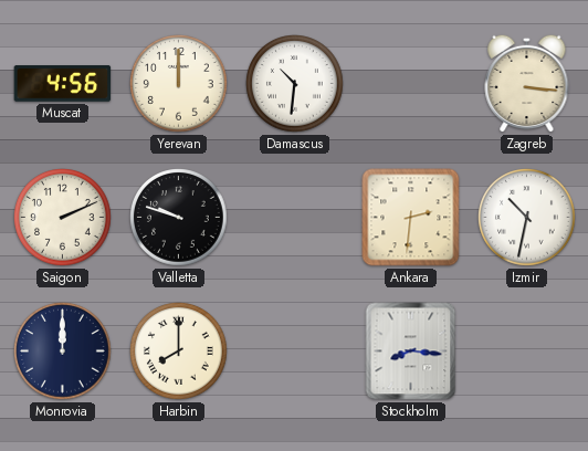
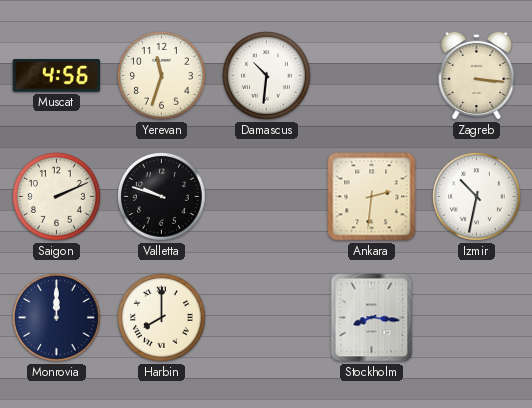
Yerevan: 12:00 -> 11:33 (162, 76)
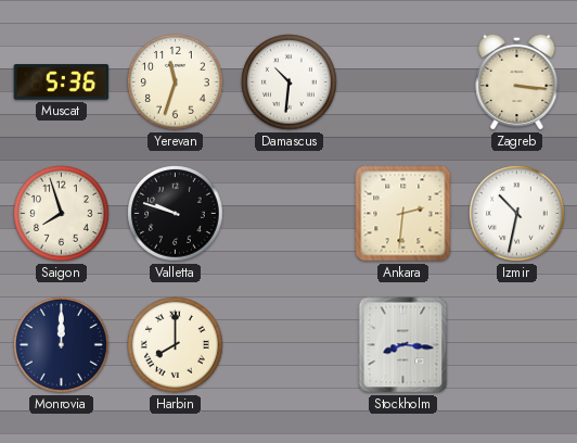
Muscat: 4:56 -> 5:36 (62, 83)
Saigon: 2:11 -> 7:57 (62, 214)
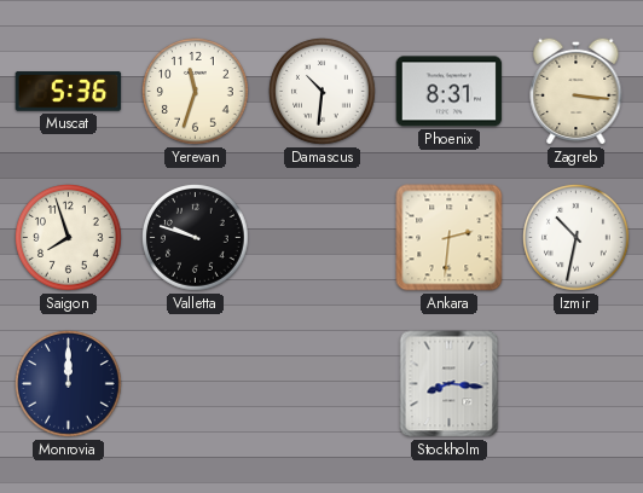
Phoenix: none -> 8:31 (450, 92)
Harbin: 8:00 -> none (176, 345)
